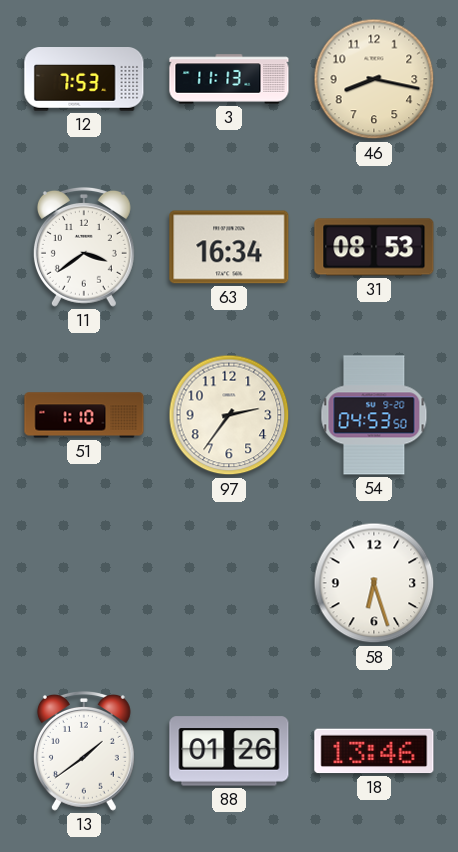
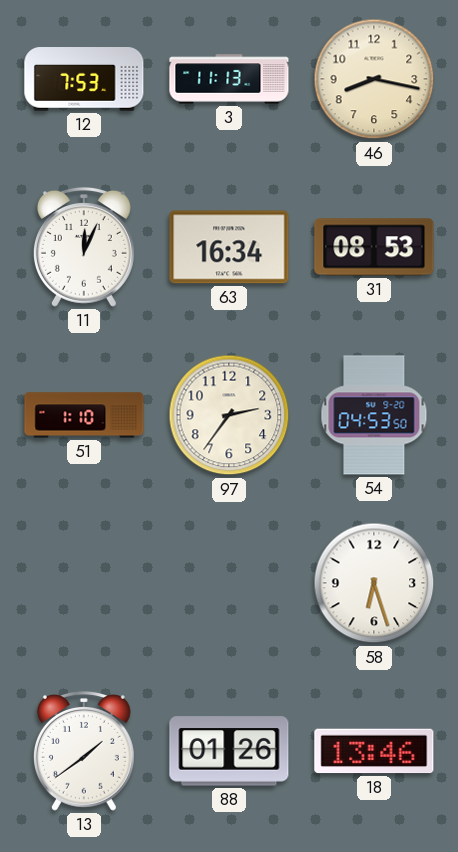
11: 3:39 -> 12:04 (84, 248)
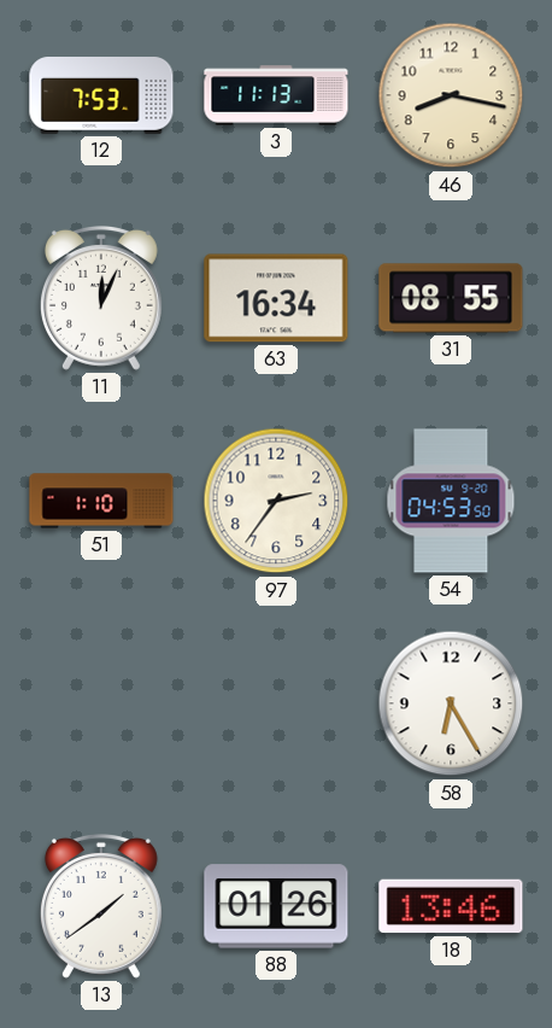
31: 08:53 -> 08:55 (451, 298)
58: 6:27 -> 6:25 (451, 703)
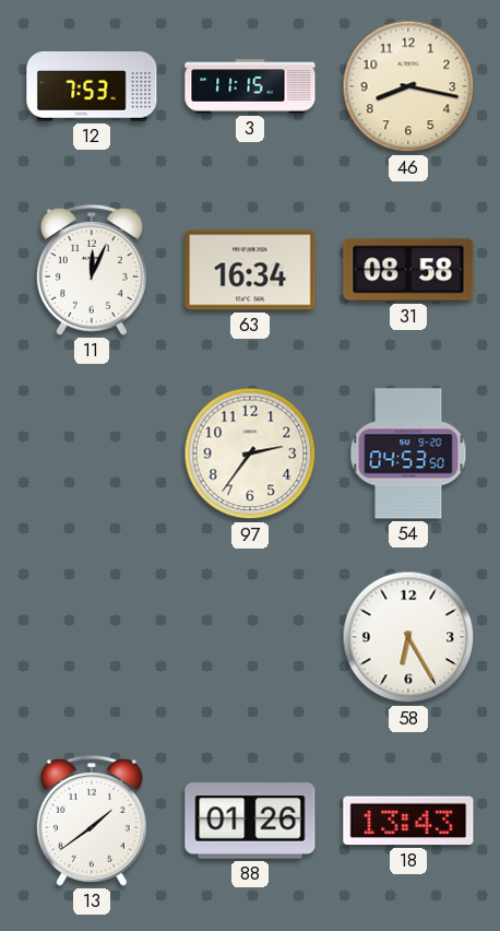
3: 11:13 -> 11:15 (250, 86)
31: 08:55 -> 08:58 (408, 270)
51: 1:10 -> none (101, 501)
18: 13:46 -> 13:43 (408, 821)
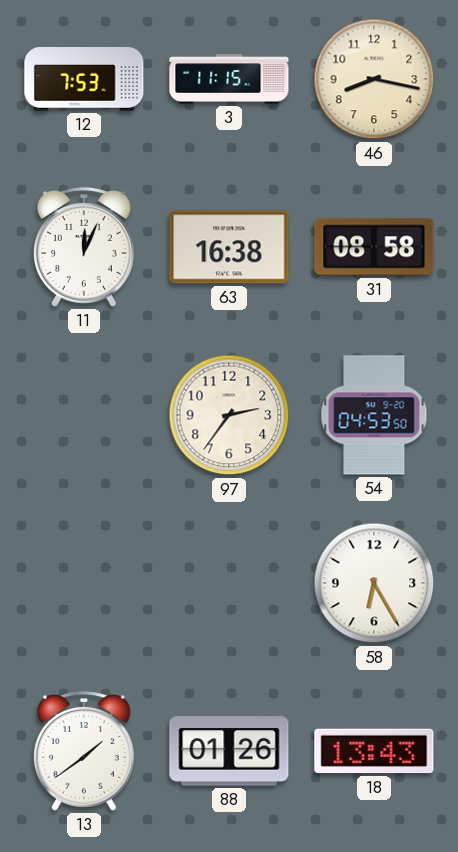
63: 16:34 -> 16:38 (229, 247)
